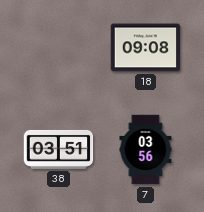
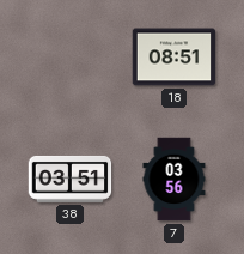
18: 09:08 -> 08:51 (175, 58)
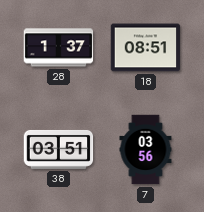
28: none -> 1:37 (59, 48)
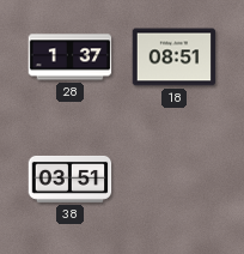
7: 03:56 -> none (146, 150)
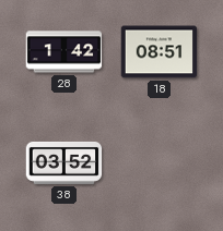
28: 1:37 -> 1:42 (64, 52)
38: 03:51 -> 03:52 (64, 163)
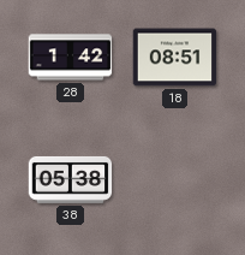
38: 03:52 -> 05:38 (71, 180)
